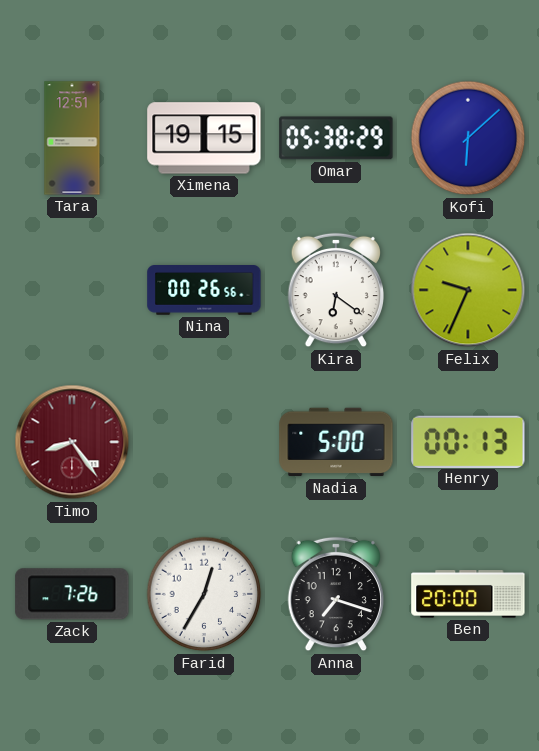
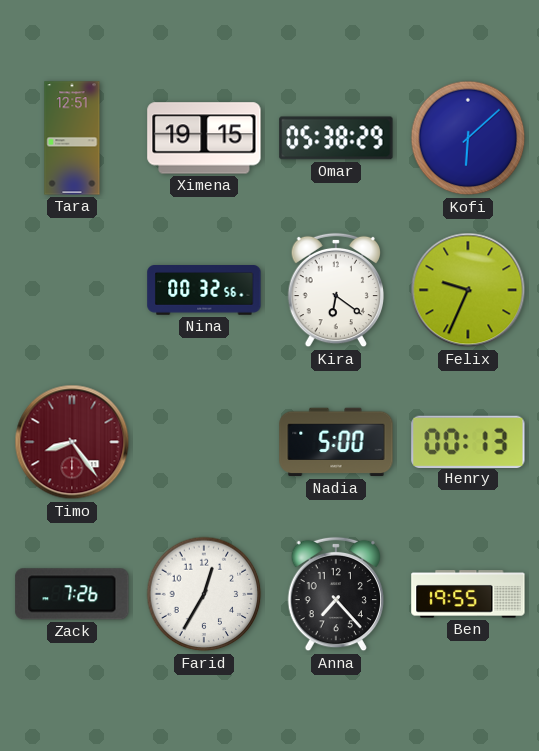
Nina: 00:26 -> 00:32 (204, 291)
Anna: 7:18 -> 7:23 (335, 594)
Ben: 20:00 -> 19:55 (468, 594)
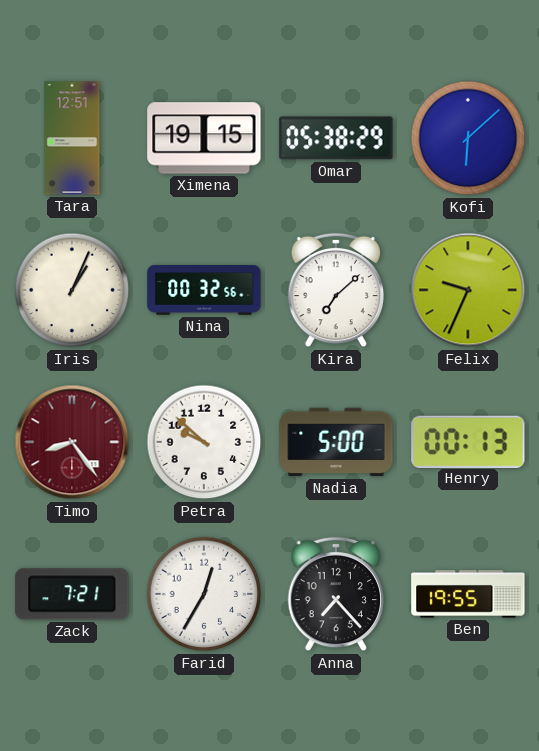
Iris: none -> 1:04 (72, 290)
Kira: 6:21 -> 7:08 (335, 290)
Petra: none -> 9:52 (204, 442)
Zack: 7:26 -> 7:21 (72, 594)
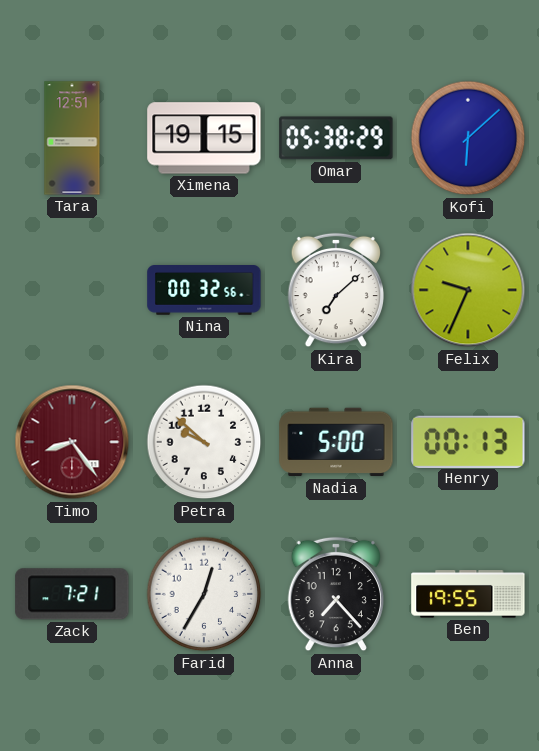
Iris: 1:04 -> none (72, 290)
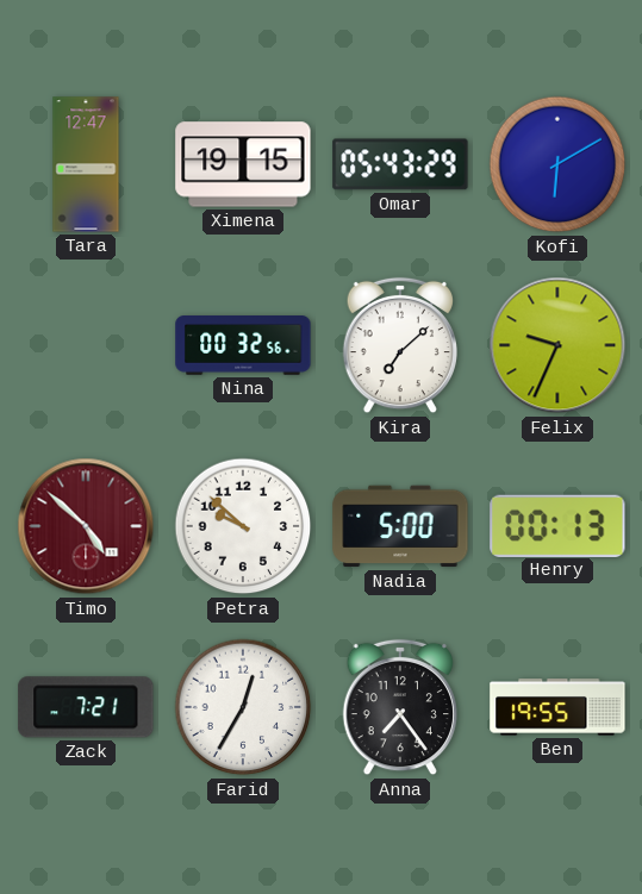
Tara: 12:51 -> 12:47 (86, 164)
Omar: 05:38 -> 05:43 (400, 164)
Kofi: 6:08 -> 6:10 (557, 164)
Timo: 8:24 -> 4:52 (86, 526)
Anna: 7:23 -> 7:24 (399, 707)
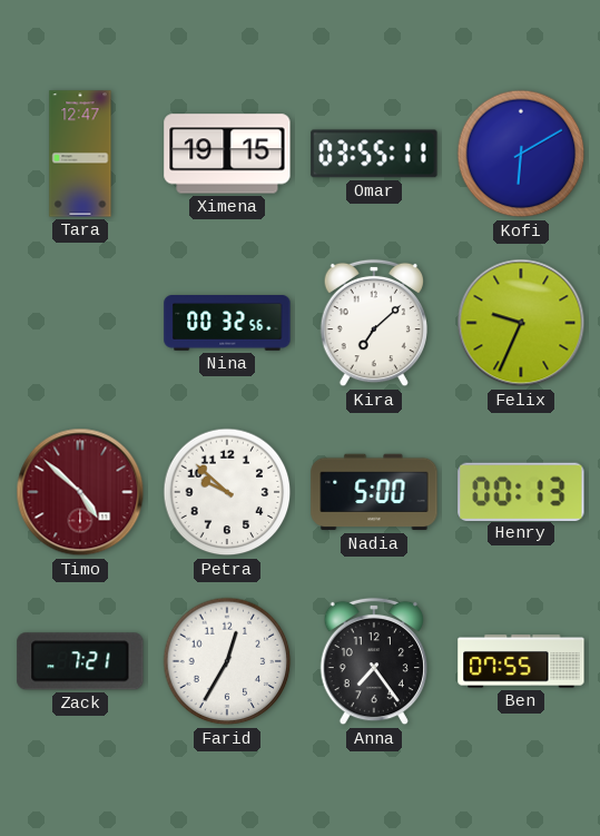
Omar: 05:43 -> 03:55 (374, 154)
Ben: 19:55 -> 07:55 (521, 661)
